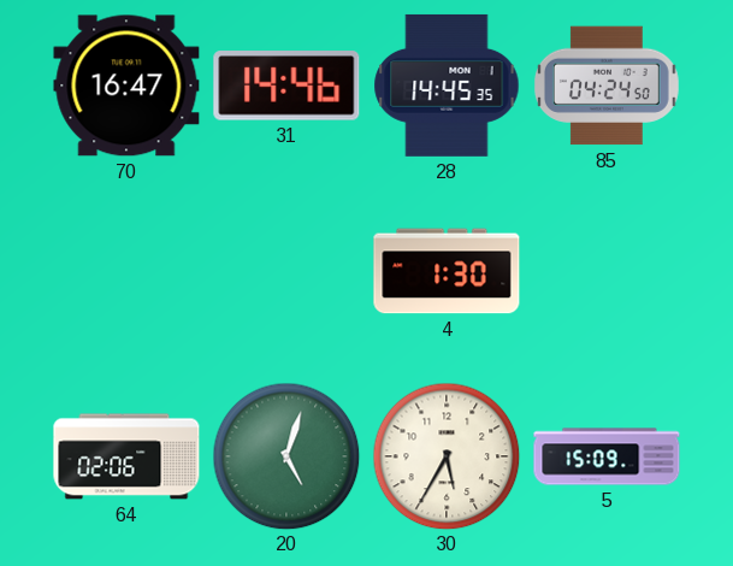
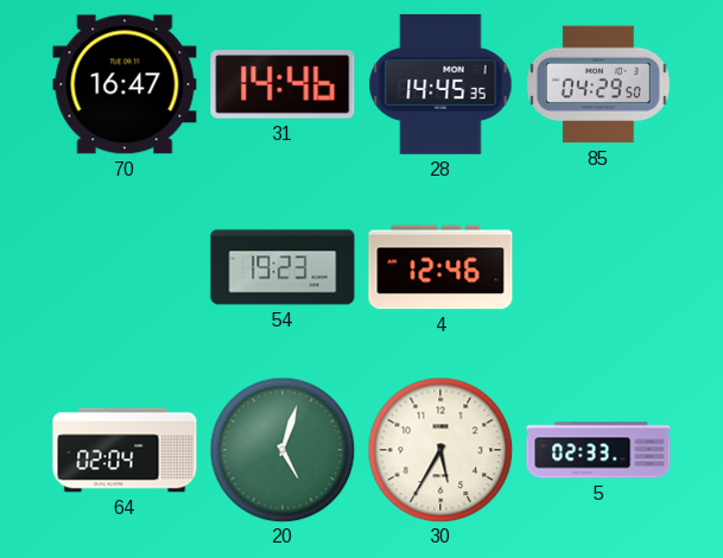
85: 04:24 -> 04:29 (598, 84)
54: none -> 19:23 (283, 267)
4: 1:30 -> 12:46 (440, 267)
64: 02:06 -> 02:04 (125, 450)
5: 15:09 -> 02:33 (598, 450)
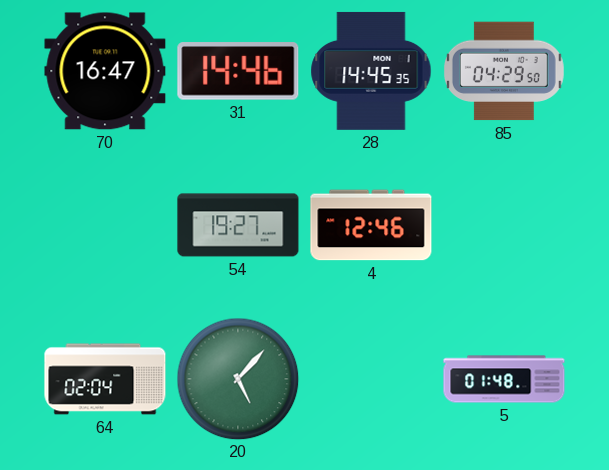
54: 19:23 -> 19:27 (238, 225)
20: 5:03 -> 5:07 (238, 379)
30: 5:35 -> none (440, 450)
5: 02:33 -> 01:48 (504, 379)
